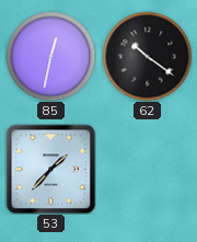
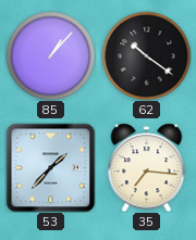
85: 12:32 -> 1:07 (50, 55)
35: none -> 7:16 (147, 167)
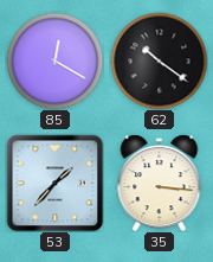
85: 1:07 -> 12:20 (54, 60)
35: 7:16 -> 3:16 (160, 183)
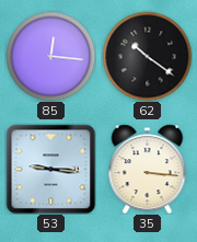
85: 12:20 -> 12:16 (50, 56)
53: 1:37 -> 9:16 (50, 169)
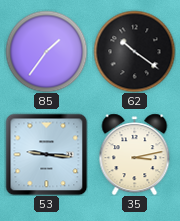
85: 12:16 -> 1:36 (46, 51)
35: 3:16 -> 3:13 (135, 154)
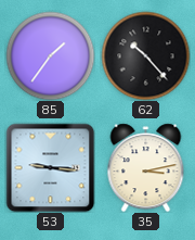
62: 10:21 -> 10:23 (145, 55)
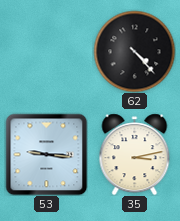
85: 1:36 -> none (50, 55)
62: 10:23 -> 4:23 (134, 51)
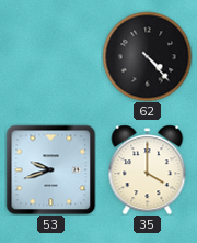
53: 9:16 -> 9:42 (50, 169)
35: 3:13 -> 4:00 (148, 169)
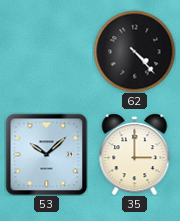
53: 9:42 -> 10:08 (46, 154)
35: 4:00 -> 3:00 (135, 154)
